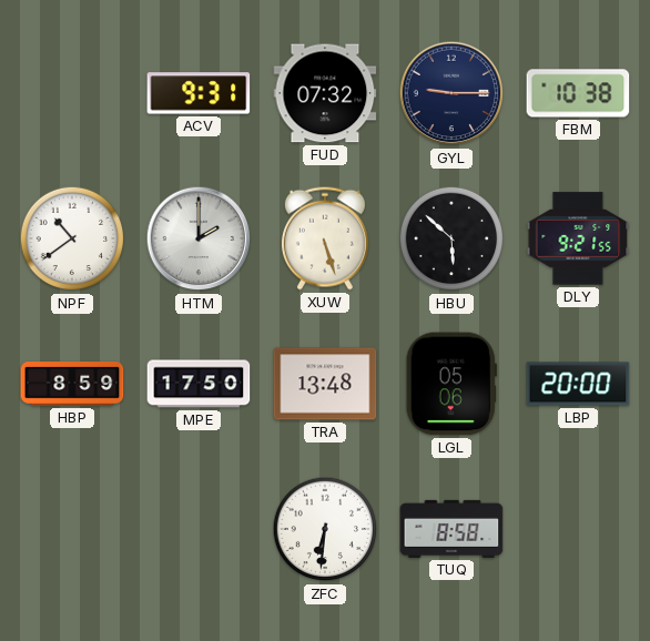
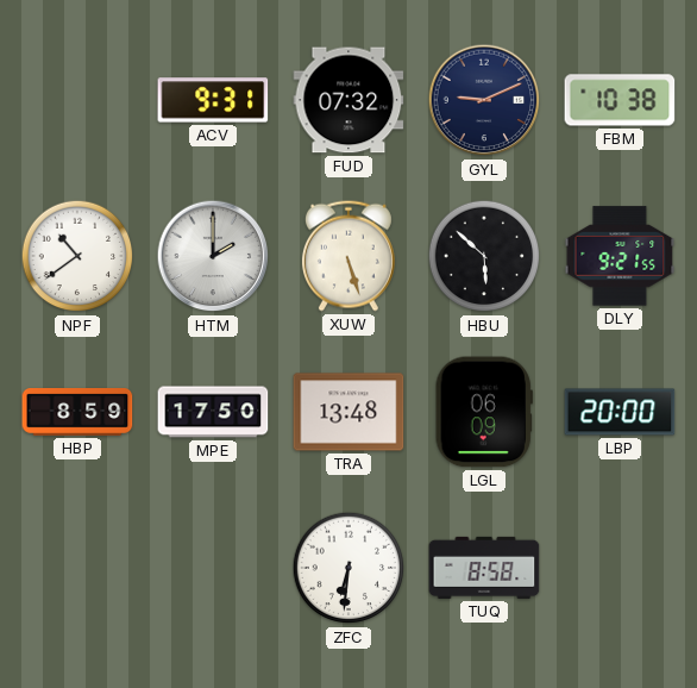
GYL: 9:15 -> 9:11 (484, 100)
LGL: 05:06 -> 06:09 (484, 412)
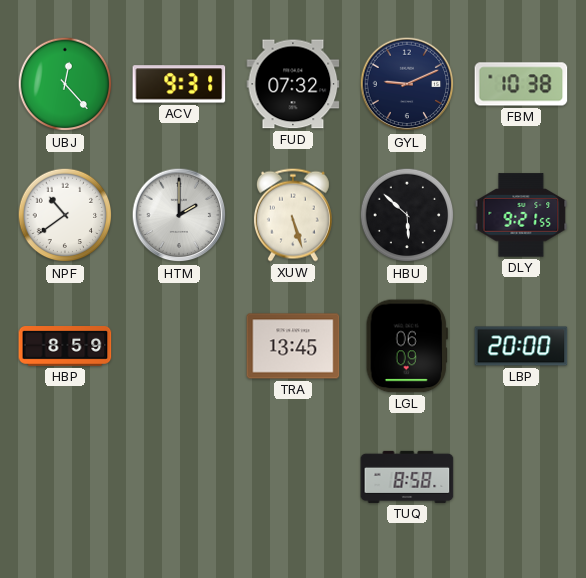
UBJ: none -> 12:23 (65, 84)
MPE: 17:50 -> none (213, 412)
TRA: 13:48 -> 13:45 (293, 346)
ZFC: 6:31 -> none (348, 568)
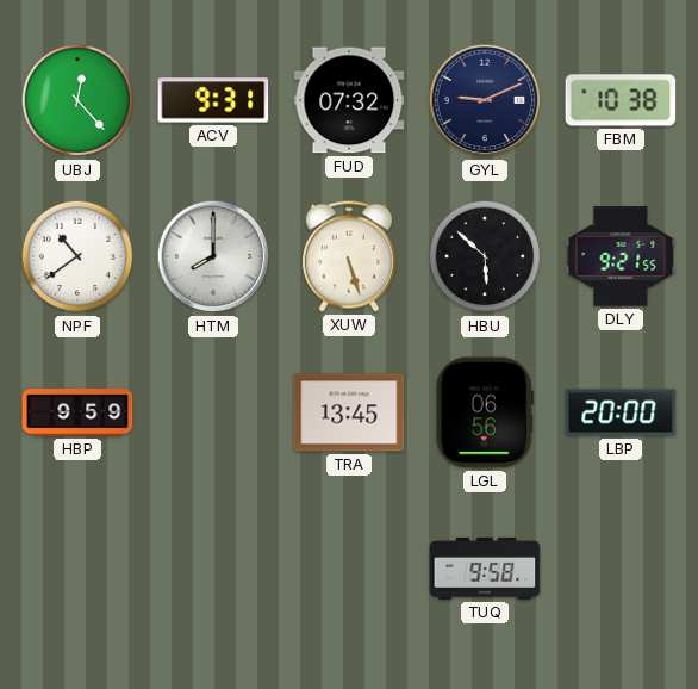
HTM: 2:00 -> 8:00 (213, 256)
HBP: 8:59 -> 9:59 (77, 414)
LGL: 06:09 -> 06:56 (485, 412)
TUQ: 8:58 -> 9:58 (485, 569)
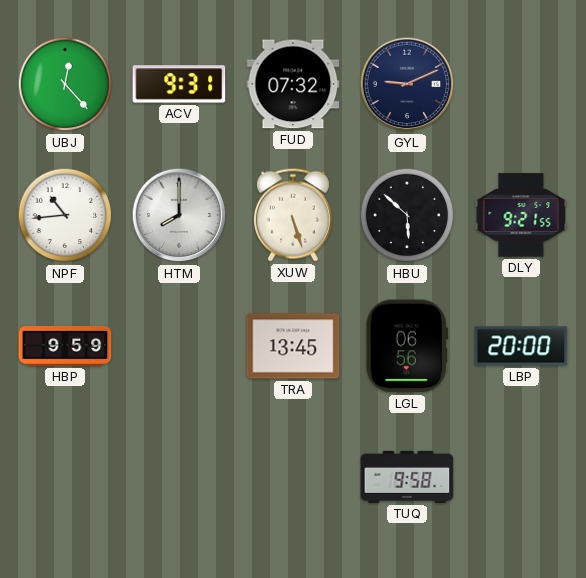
FBM: 10:38 -> none (621, 100)
NPF: 10:39 -> 10:44 (65, 215)
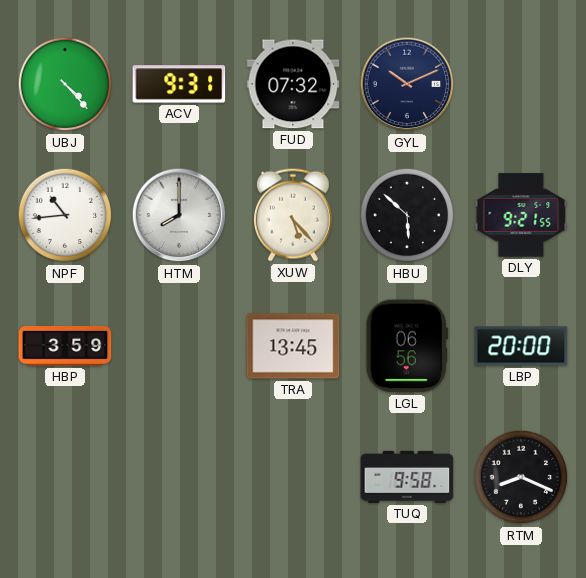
UBJ: 12:23 -> 4:23 (65, 84)
GYL: 9:11 -> 10:11 (407, 84)
XUW: 5:27 -> 5:23 (293, 215)
HBP: 9:59 -> 3:59 (65, 347)
RTM: none -> 8:19 (521, 477)
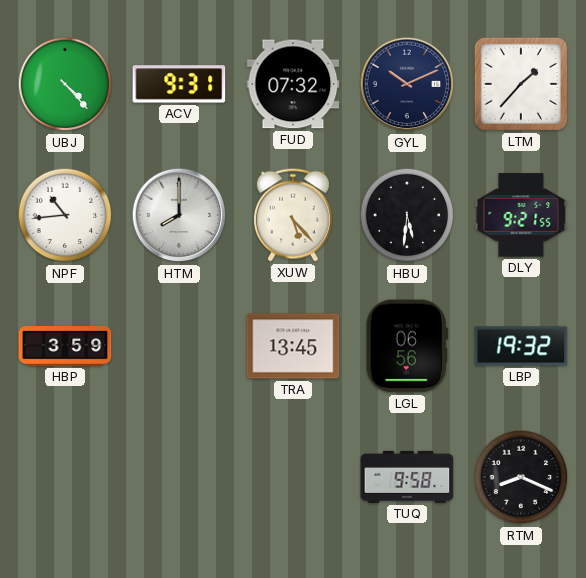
LTM: none -> 1:37 (521, 84)
HBU: 5:52 -> 5:31 (407, 215)
LBP: 20:00 -> 19:32 (521, 346)
